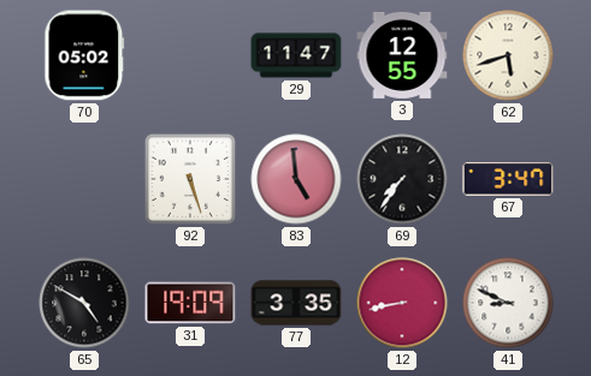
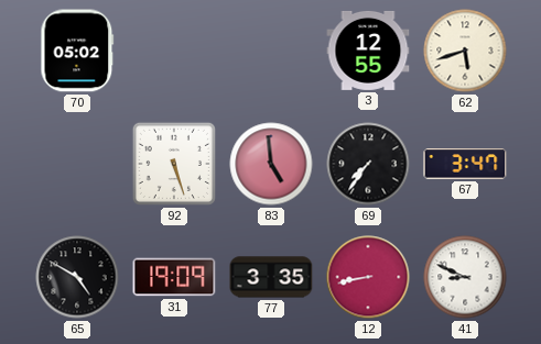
29: 11:47 -> none (296, 55)
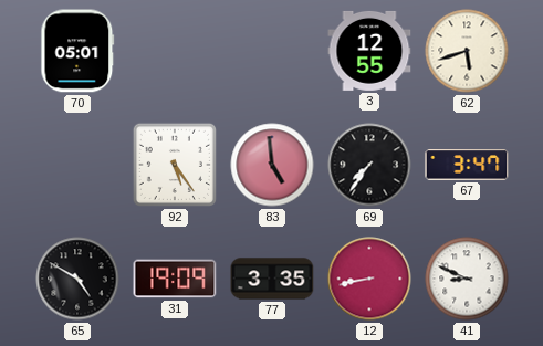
70: 05:02 -> 05:01 (77, 51)
92: 5:27 -> 5:24 (175, 165)
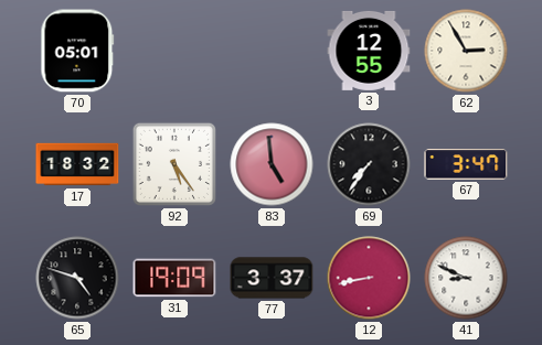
62: 5:42 -> 2:55 (466, 51)
17: none -> 18:32 (77, 164)
65: 4:50 -> 4:48 (77, 278)
77: 3:35 -> 3:37 (272, 278)
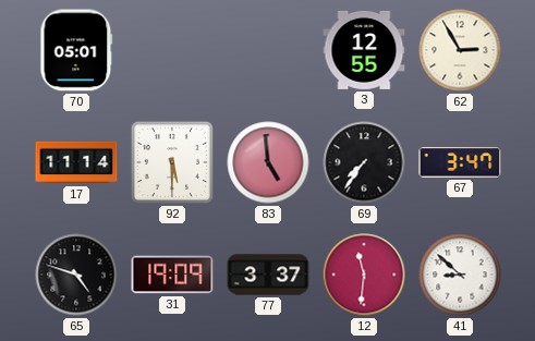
17: 18:32 -> 11:14 (76, 162)
92: 5:24 -> 5:30 (172, 162)
12: 8:43 -> 11:31 (364, 275)
41: 8:49 -> 8:52 (460, 275)
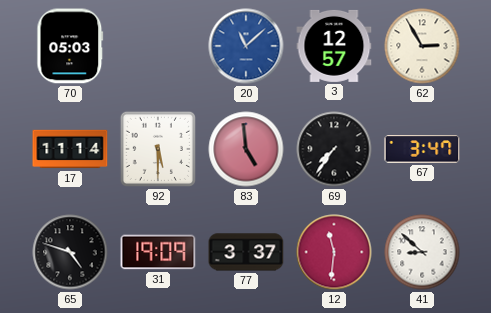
70: 05:01 -> 05:03 (70, 46)
20: none -> 11:08 (246, 46)
3: 12:55 -> 12:57 (334, 46)
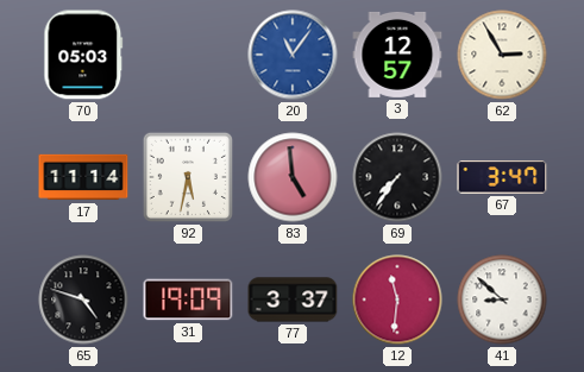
20: 11:08 -> 11:06 (293, 55)
92: 5:30 -> 5:32 (188, 177)
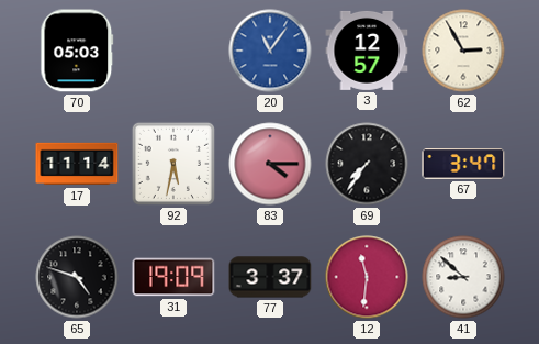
83: 4:59 -> 4:15 (270, 164)
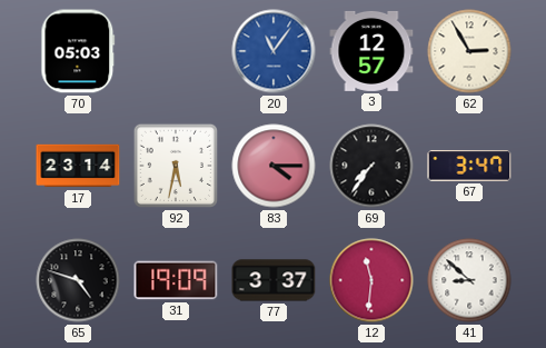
17: 11:14 -> 23:14 (78, 166)
